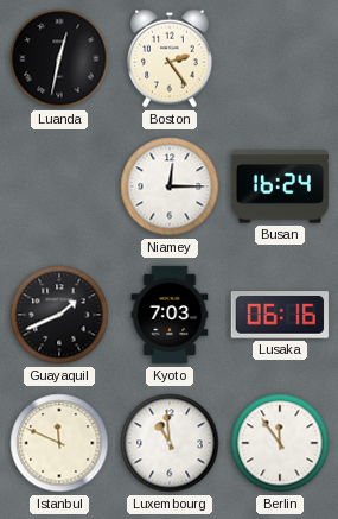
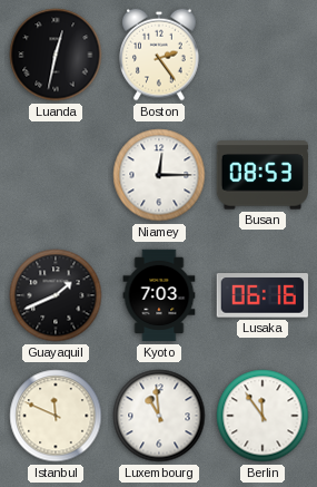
Busan: 16:24 -> 08:53 (261, 175)
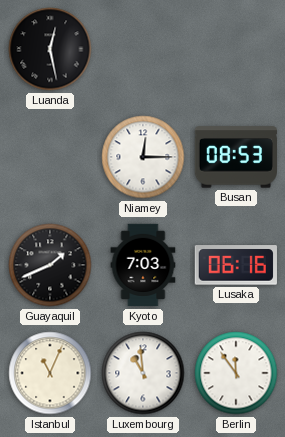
Luanda: 12:32 -> 12:28 (50, 49)
Boston: 2:24 -> none (160, 55)
Istanbul: 11:49 -> 11:04 (50, 373)
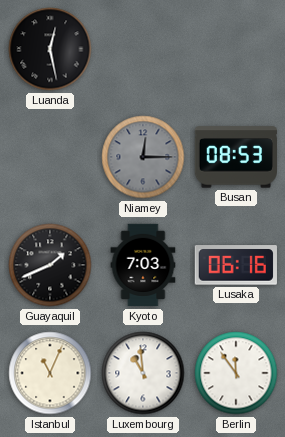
Niamey dial: white -> grey (143, 157)
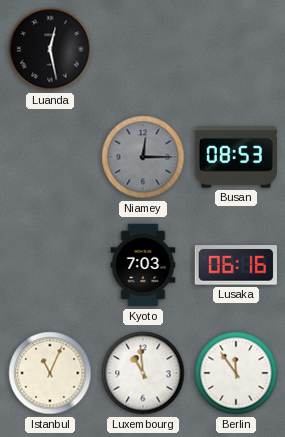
Guayaquil: 1:41 -> none (50, 265)
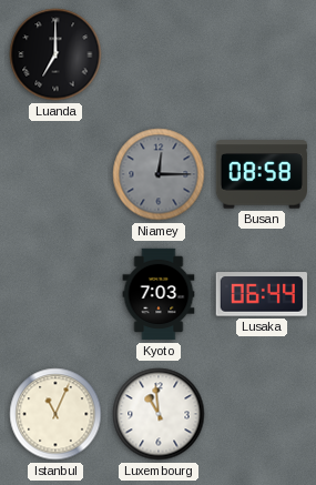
Luanda: 12:28 -> 7:00 (55, 54)
Busan: 08:53 -> 08:58 (261, 174)
Lusaka: 06:16 -> 06:44 (262, 294)
Berlin: 11:54 -> none (236, 373)
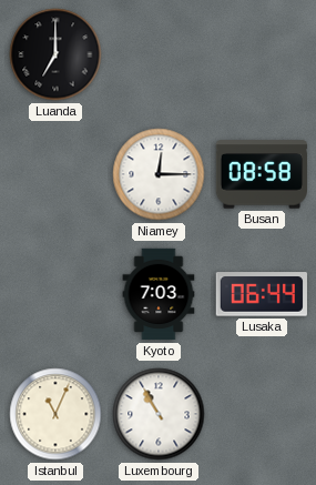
Niamey dial: grey -> white (159, 174)
Luxembourg: 10:59 -> 10:55 (159, 414)
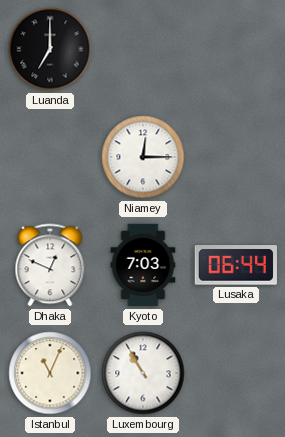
Busan: 08:58 -> none (261, 174)
Dhaka: none -> 12:49 (50, 265)
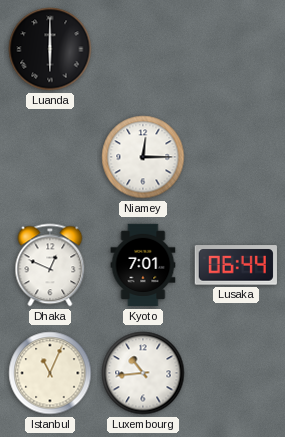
Luanda: 7:00 -> 6:00 (50, 49)
Kyoto: 7:03 -> 7:01 (143, 265)
Luxembourg: 10:55 -> 10:44 (143, 373)
